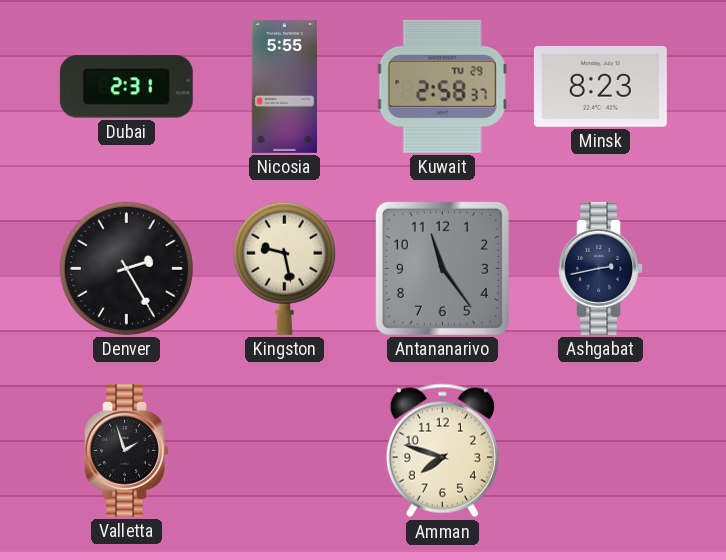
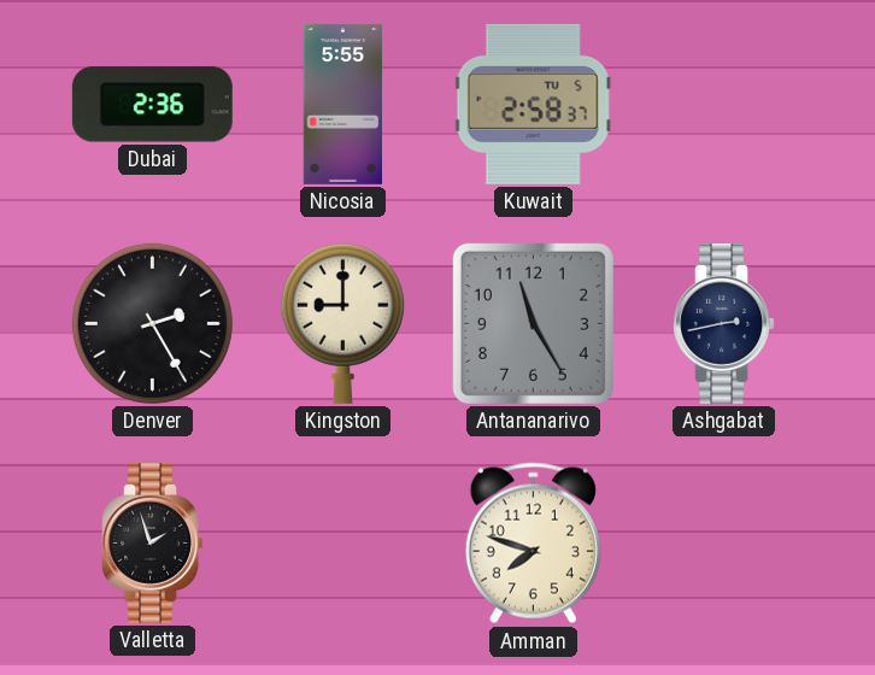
Dubai: 2:31 -> 2:36 (152, 105)
Kuwait date: TU 29 -> TU 5 (533, 104)
Minsk: 8:23 -> none (600, 87)
Kingston: 9:28 -> 9:00 (342, 323)
Antananarivo: 11:24 -> 11:25 (533, 323)
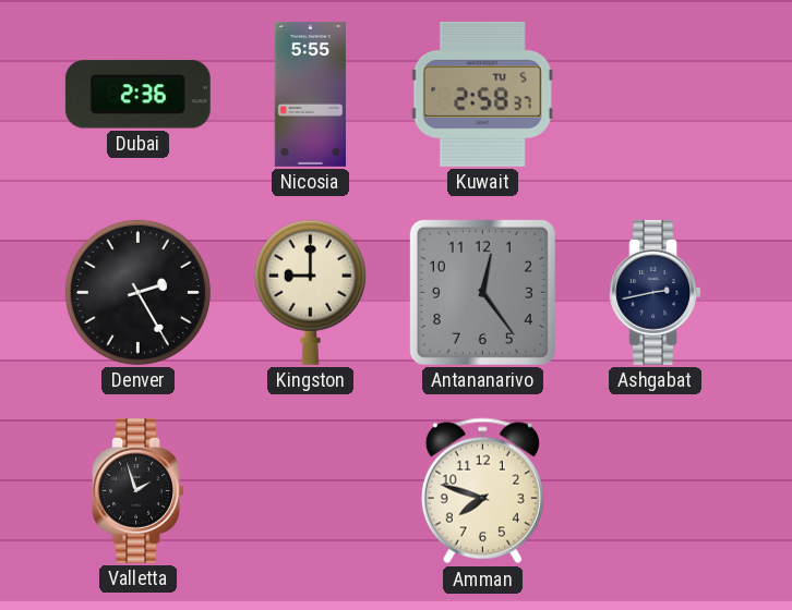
Antananarivo: 11:25 -> 12:24 (482, 292)
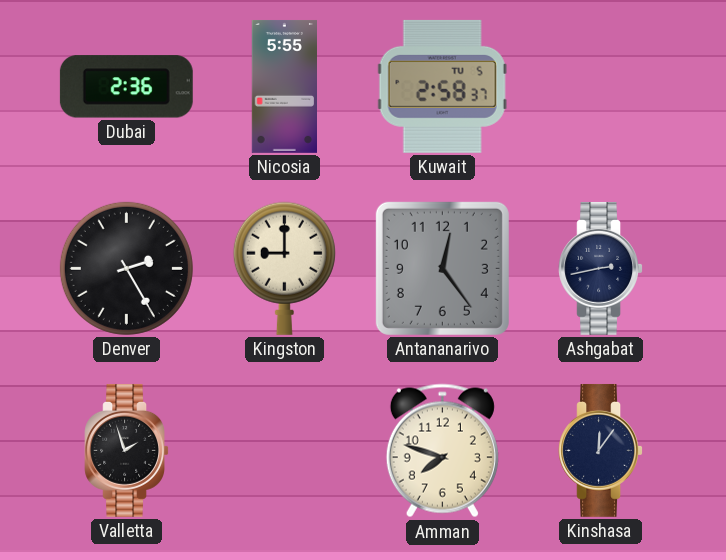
Kinshasa: none -> 12:06 (600, 450)
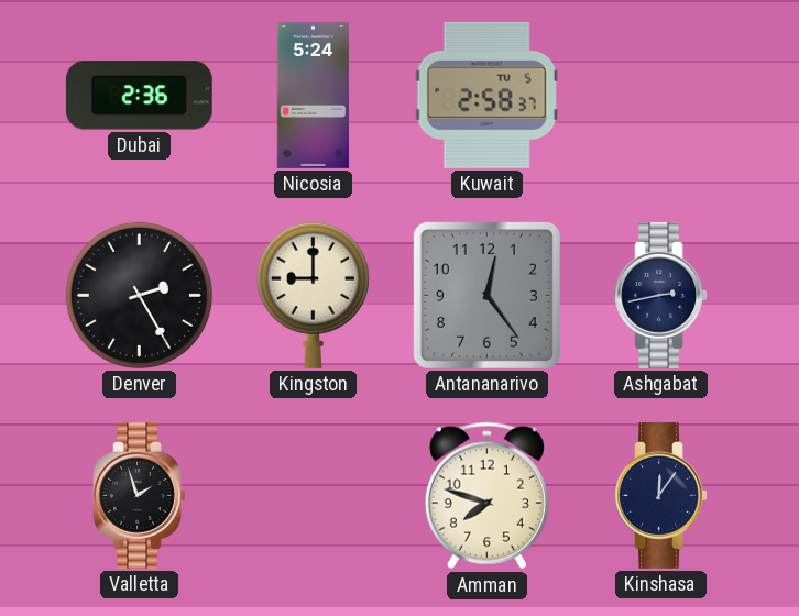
Nicosia: 5:55 -> 5:24 (313, 95)
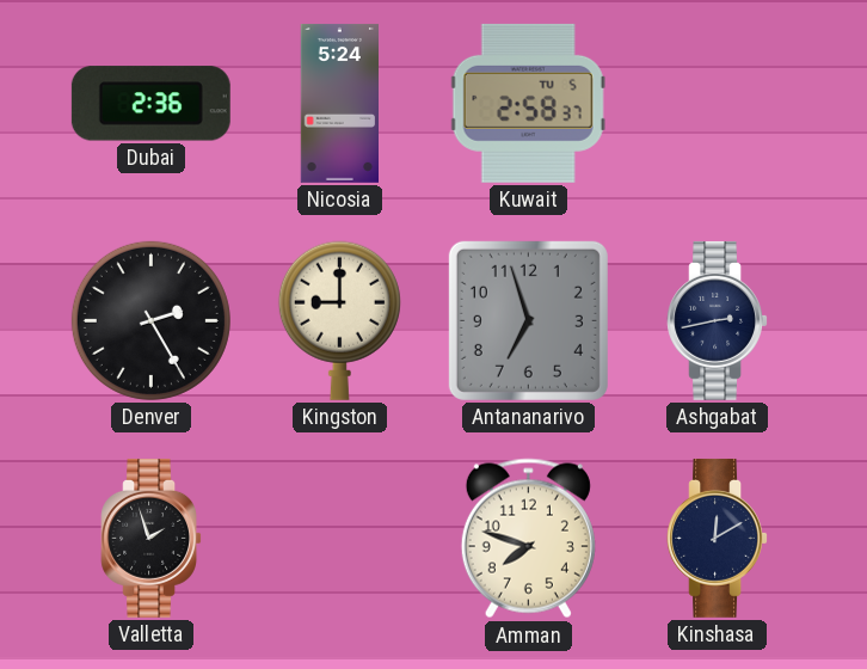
Antananarivo: 12:24 -> 6:57 (528, 320)
Kinshasa: 12:06 -> 12:10 (717, 538)
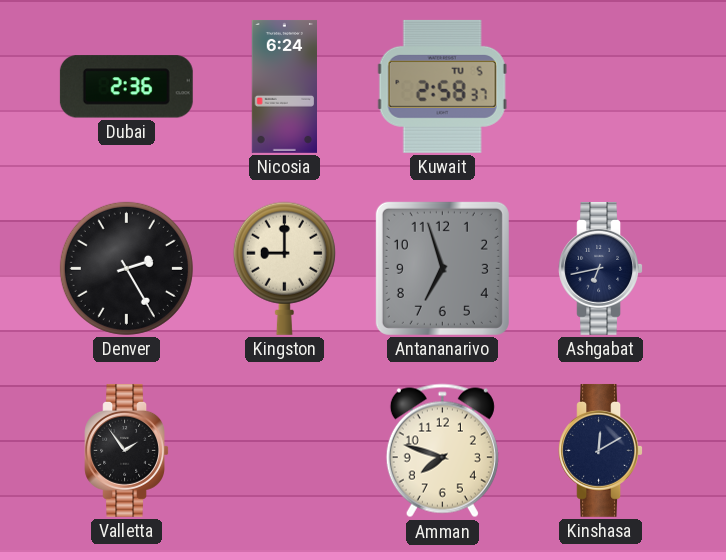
Nicosia: 5:24 -> 6:24 (284, 86)
Ashgabat: 2:43 -> 6:43 (600, 268)
Valletta: 1:57 -> 1:54 (126, 450)
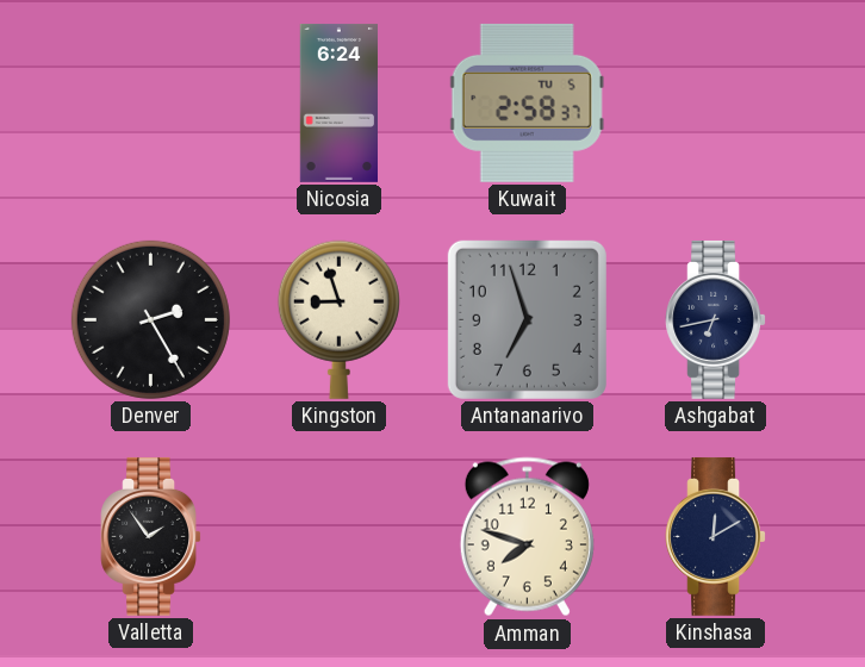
Dubai: 2:36 -> none (126, 87)
Kingston: 9:00 -> 8:57 (338, 319)
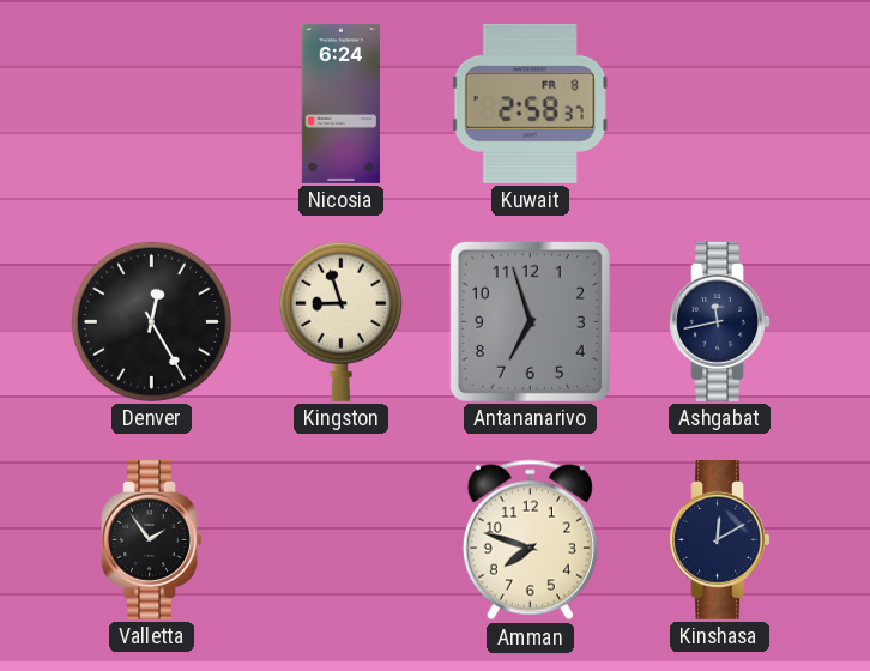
Kuwait date: TU 5 -> FR 8 (530, 103)
Denver: 2:25 -> 12:25 (151, 321)
Ashgabat: 6:43 -> 11:43 (719, 321)
